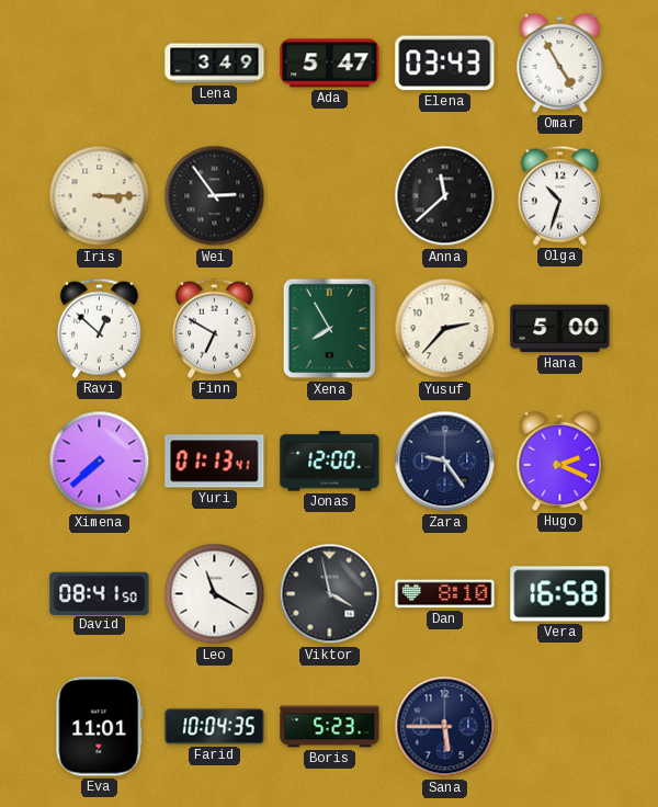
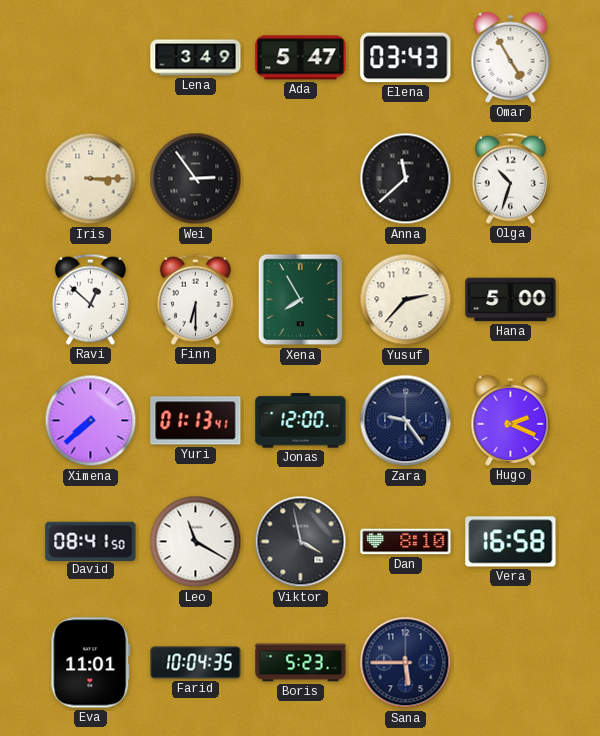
Finn: 6:50 -> 6:30 (195, 299)
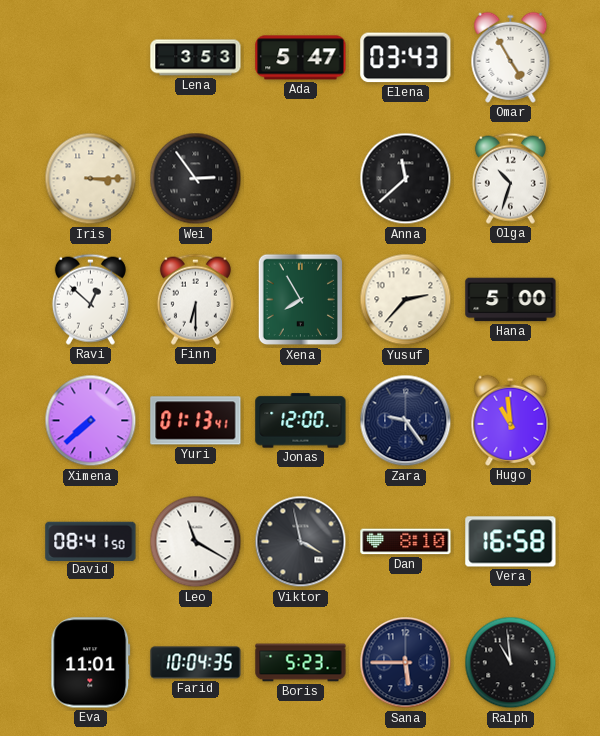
Lena: 3:49 -> 3:53 (196, 58)
Hugo: 2:19 -> 10:59 (511, 420)
Ralph: none -> 10:59 (511, 663)
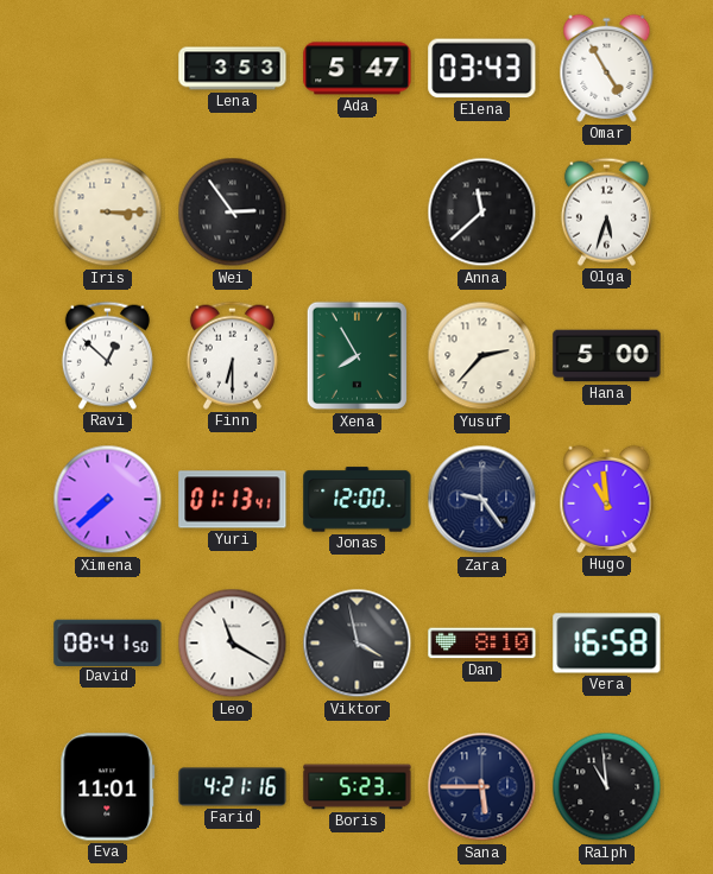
Olga: 10:33 -> 5:33 (606, 211)
Farid: 10:04 -> 4:21 (233, 787)
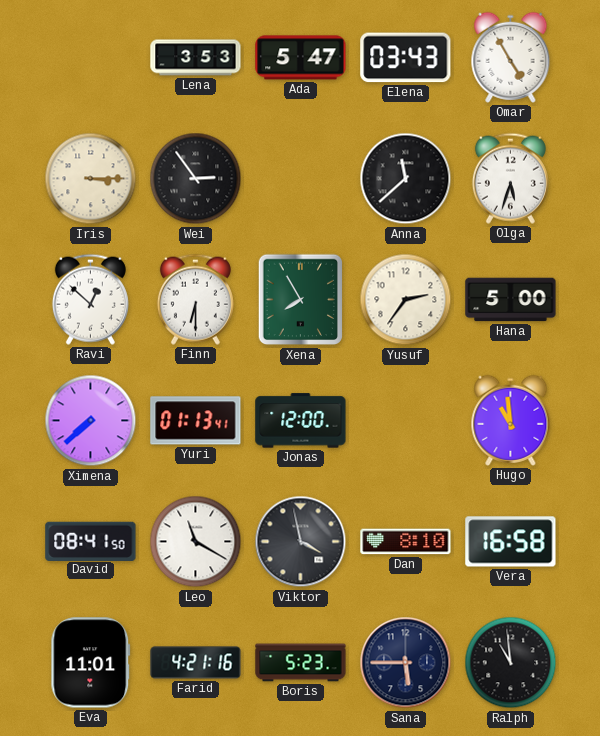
Yusuf: 2:37 -> 2:36 (406, 300)
Zara: 9:24 -> none (482, 500)
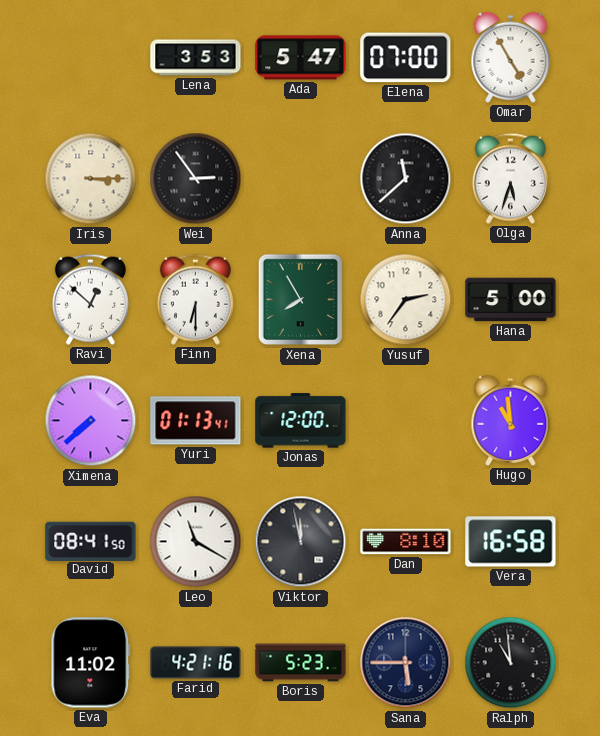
Elena: 03:43 -> 07:00 (406, 58)
Viktor: 3:58 -> 11:58 (301, 542)
Eva: 11:01 -> 11:02 (91, 663)
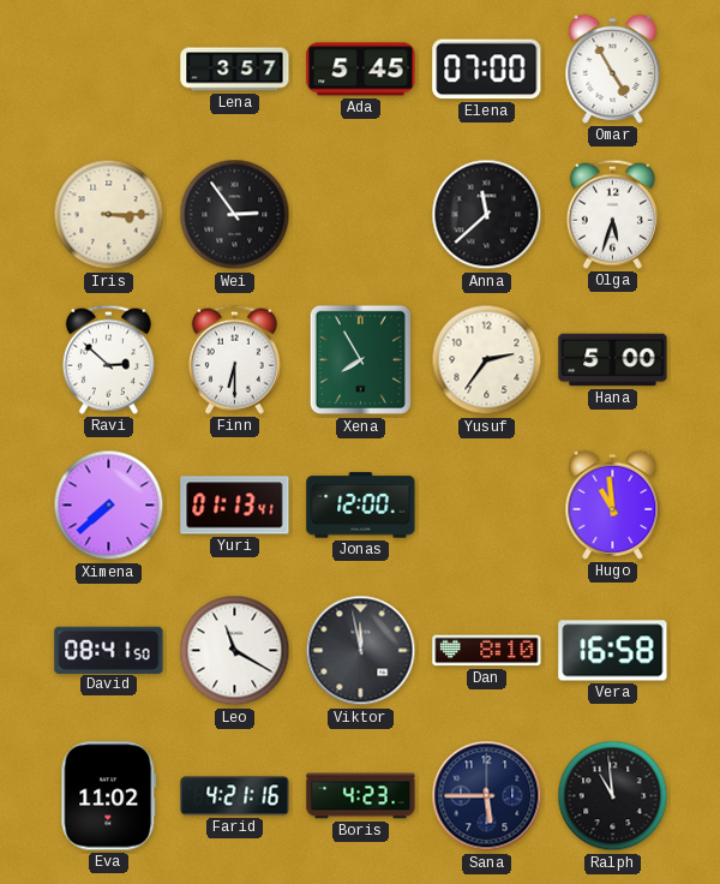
Lena: 3:53 -> 3:57 (235, 70)
Ada: 5:47 -> 5:45 (361, 70)
Ravi: 12:52 -> 2:52 (108, 359)
Boris: 5:23 -> 4:23 (361, 796)
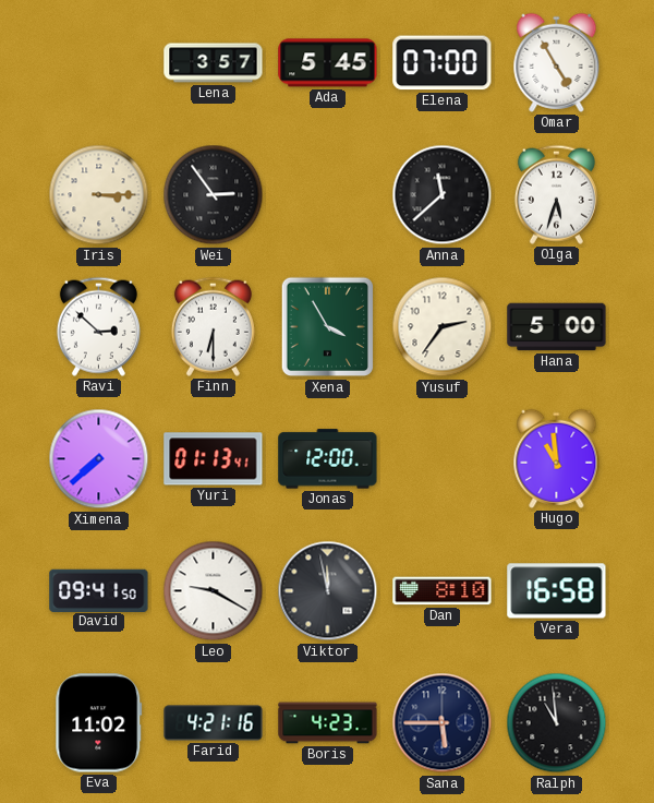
Xena: 7:55 -> 3:55 (327, 327)
David: 08:41 -> 09:41 (99, 590)
Leo: 11:20 -> 9:20 (214, 591)
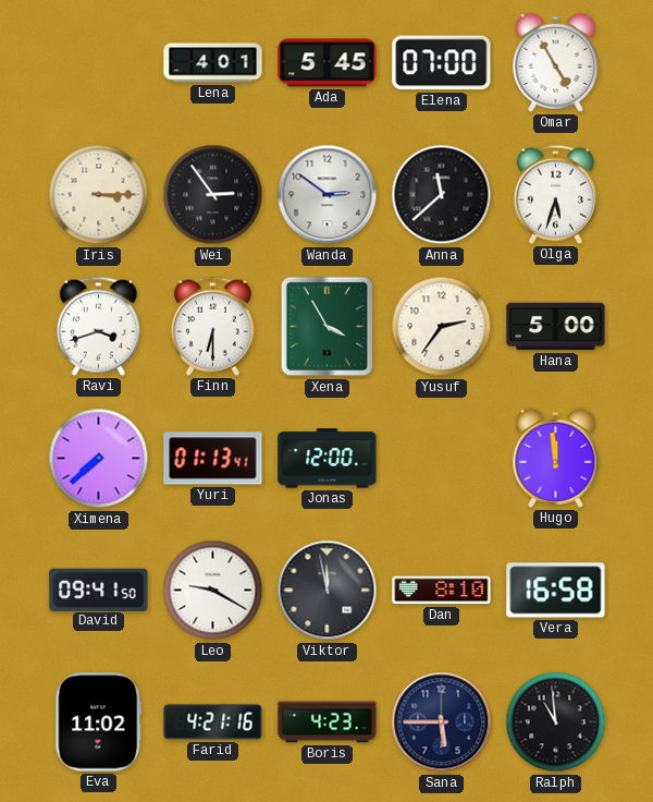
Lena: 3:57 -> 4:01 (213, 63)
Wanda: none -> 2:51 (328, 195)
Ravi: 2:52 -> 3:42 (98, 326)
Hugo: 10:59 -> 11:59 (556, 458)
